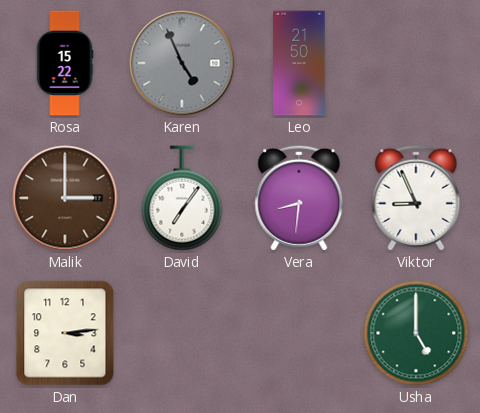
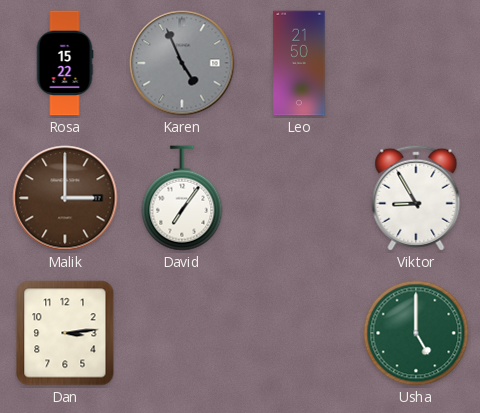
Vera: 8:31 -> none (299, 198)
Viktor: 8:56 -> 8:55 (416, 198)
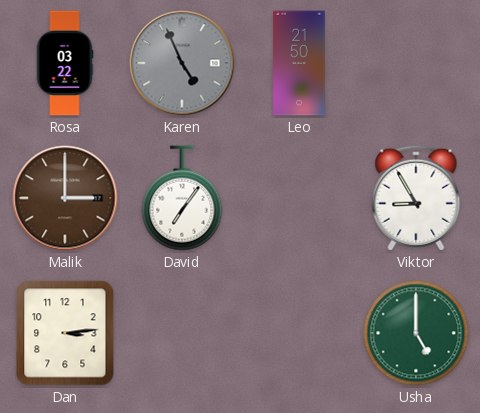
Rosa: 15:22 -> 03:22 (65, 63)
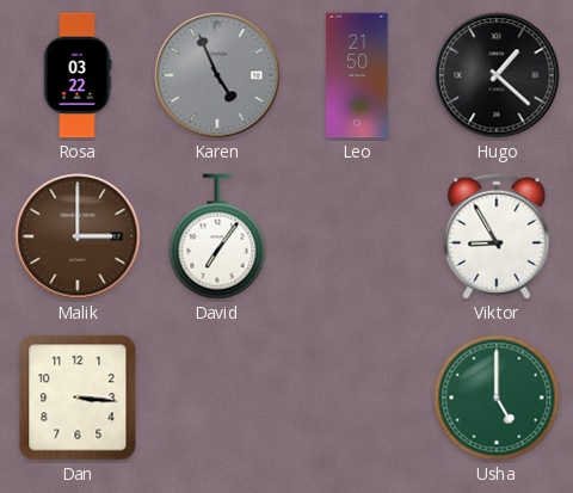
Hugo: none -> 1:22 (497, 75)
Dan: 3:14 -> 3:16 (78, 398)
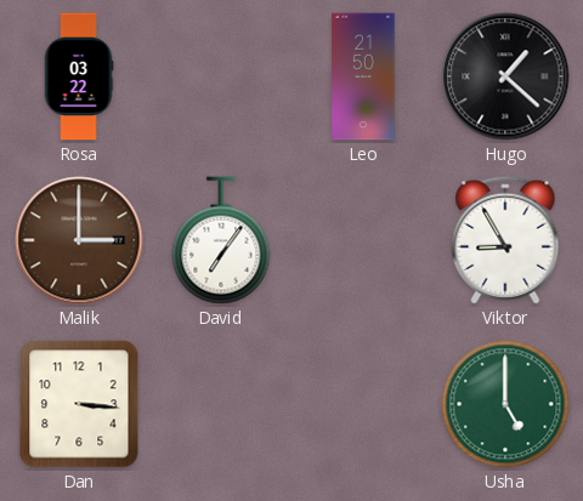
Karen: 4:56 -> none (217, 75)
